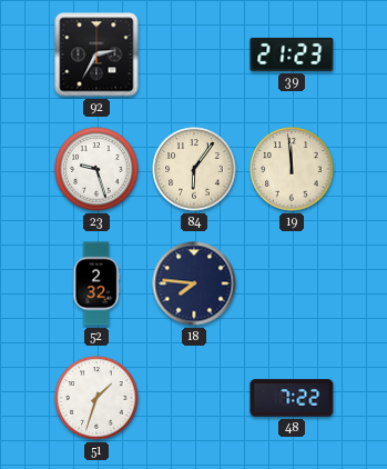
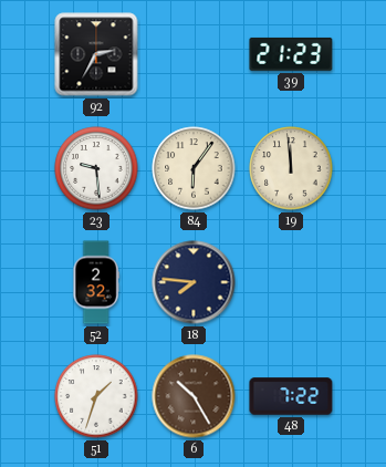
23: 9:27 -> 9:29 (96, 168)
6: none -> 10:25 (194, 396)
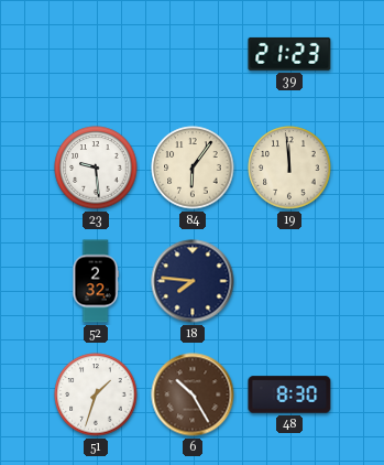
92: 2:35 -> none (96, 54)
48: 7:22 -> 8:30 (289, 394)
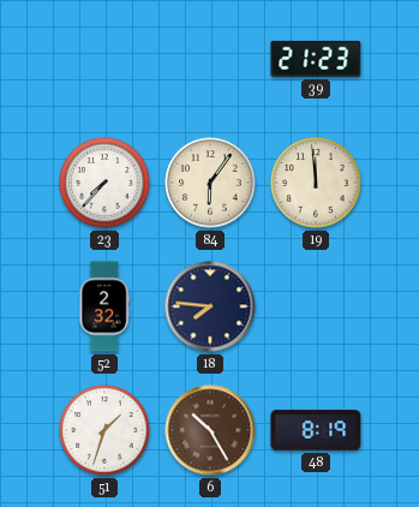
23: 9:29 -> 7:37 (104, 183)
48: 8:30 -> 8:19 (316, 430)
